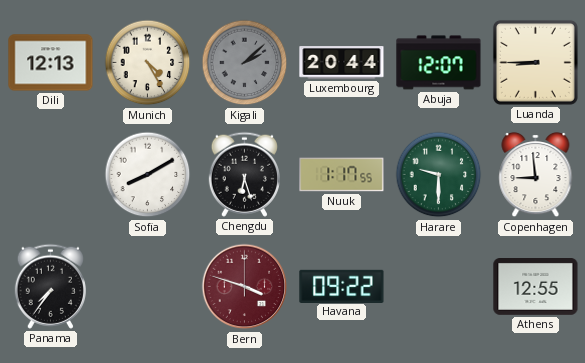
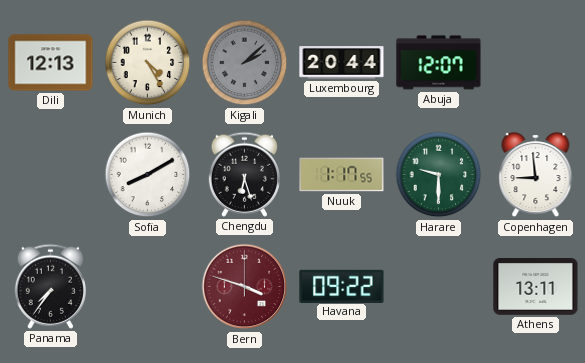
Luanda: 8:45 -> none (535, 62)
Athens: 12:55 -> 13:11 (536, 287)
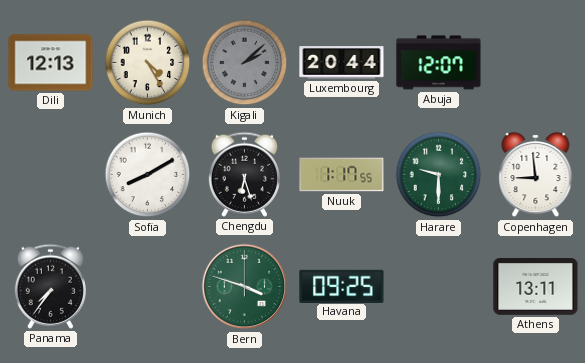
Bern dial: burgundy -> green (245, 287)
Havana: 09:22 -> 09:25 (342, 286)
